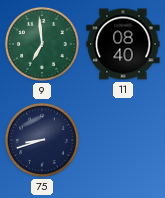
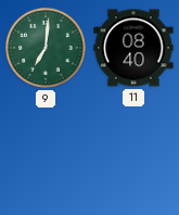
9: 6:59 -> 7:01 (46, 48)
75: 8:42 -> none (42, 140)
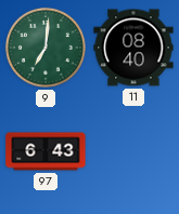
97: none -> 6:43 (46, 151)
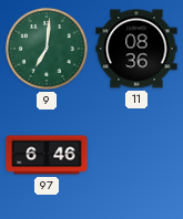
11: 08:40 -> 08:36 (136, 49)
97: 6:43 -> 6:46 (47, 155)
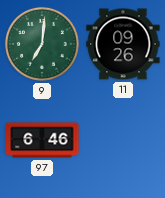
11: 08:36 -> 09:26 (123, 44)
